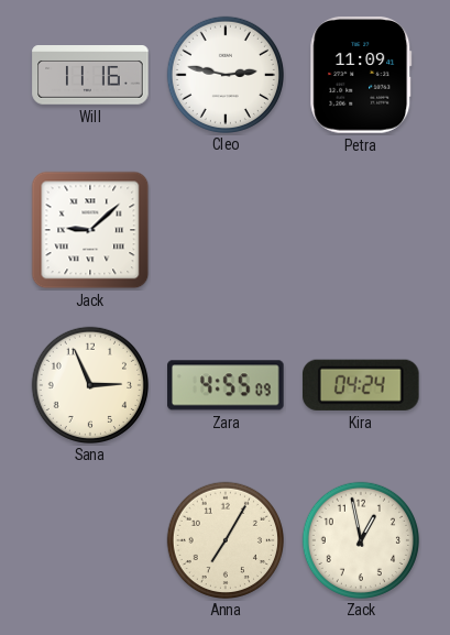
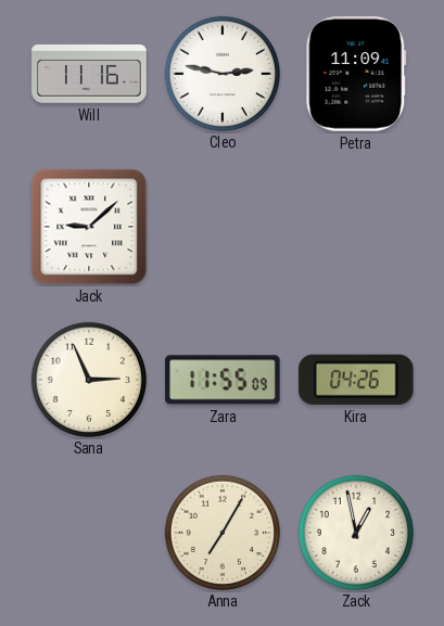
Zara: 4:55 -> 11:55 (223, 380)
Kira: 04:24 -> 04:26 (356, 380)
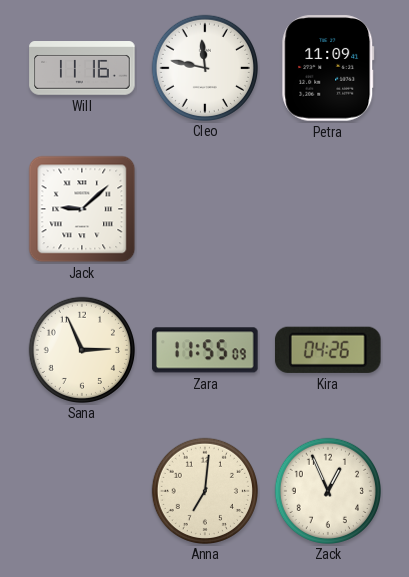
Cleo: 2:47 -> 11:47 (204, 67)
Anna: 7:05 -> 7:01 (204, 490)
Zack: 12:58 -> 12:56 (327, 490)
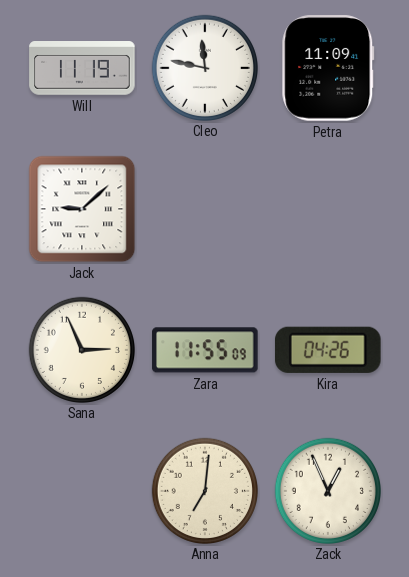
Will: 11:16 -> 11:19 (82, 69)
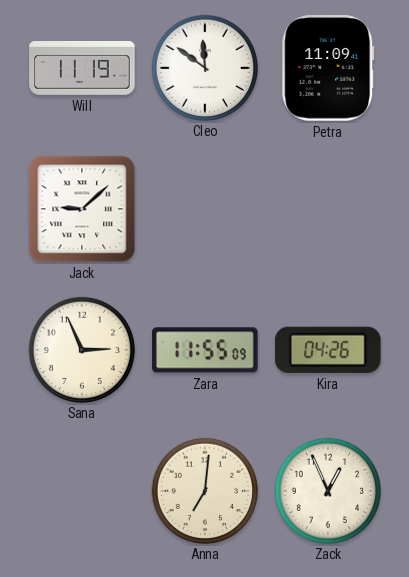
Cleo: 11:47 -> 11:51 (204, 67)
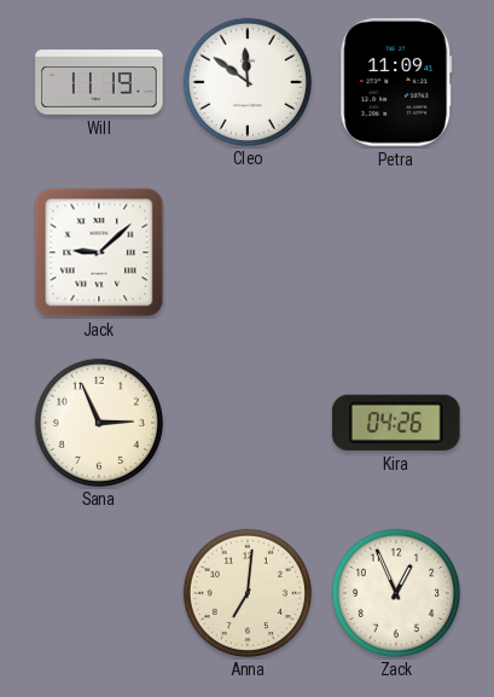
Zara: 11:55 -> none (205, 350)
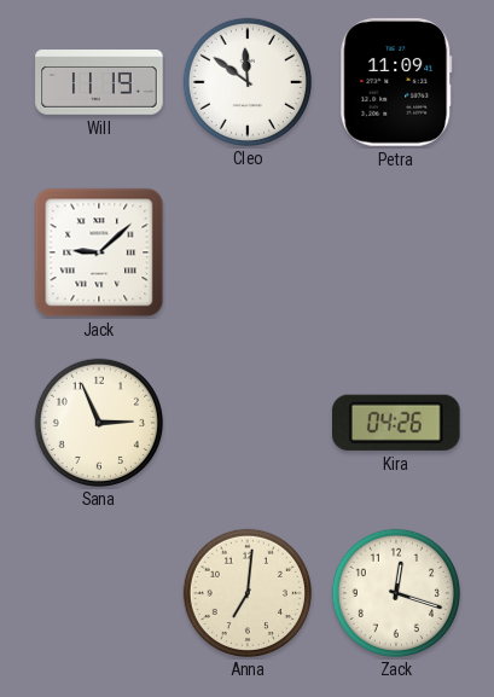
Zack: 12:56 -> 12:18 (395, 592)
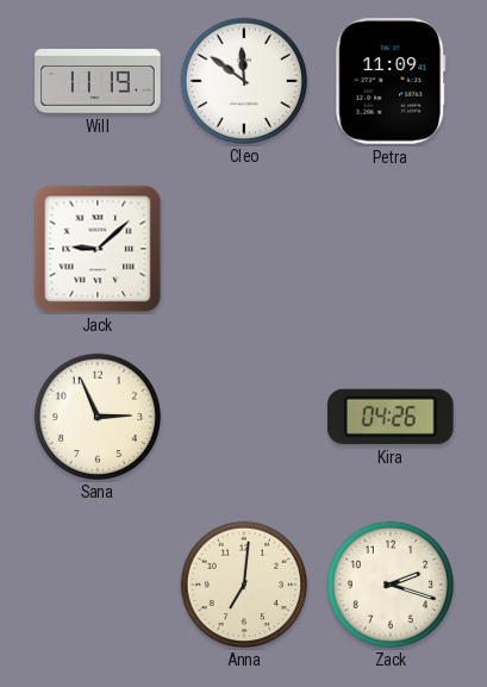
Zack: 12:18 -> 2:18 (389, 583)
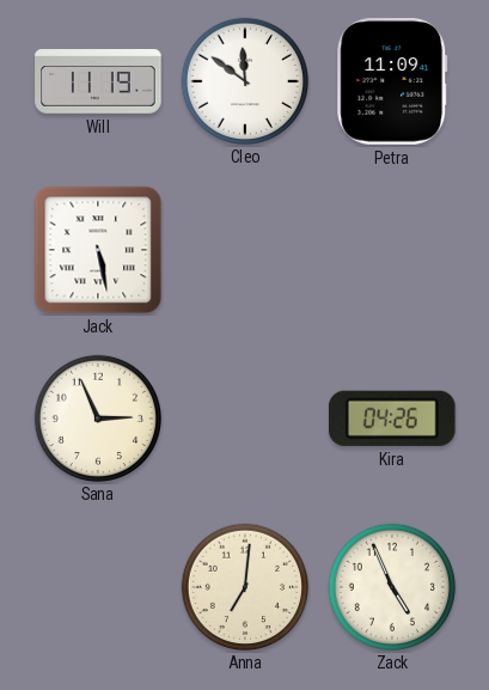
Jack: 9:08 -> 5:28 (98, 250)
Zack: 2:18 -> 4:56 (391, 586)
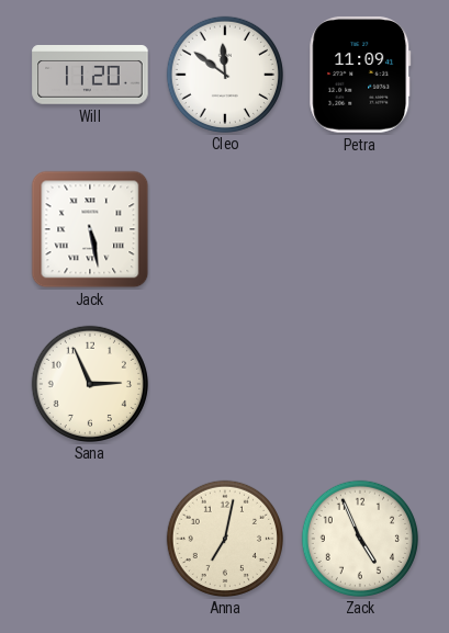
Will: 11:19 -> 11:20 (90, 76)
Kira: 04:26 -> none (392, 419)
Anna: 7:01 -> 7:02 (224, 538)
